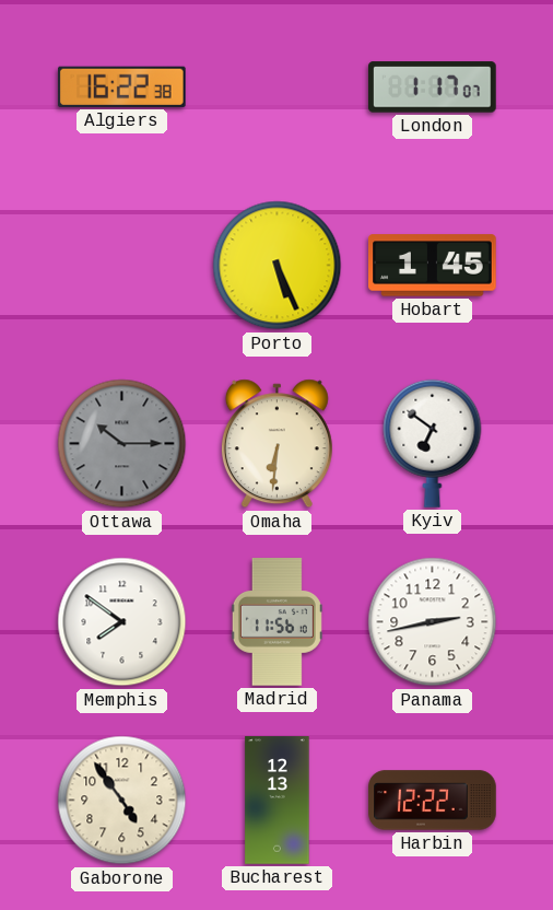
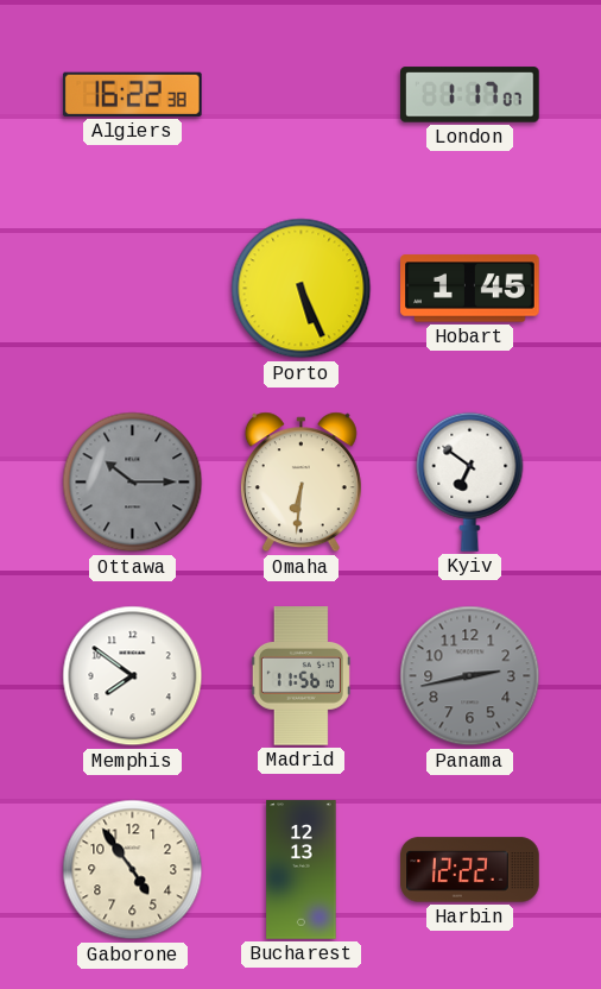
Panama dial: white -> grey (470, 676)
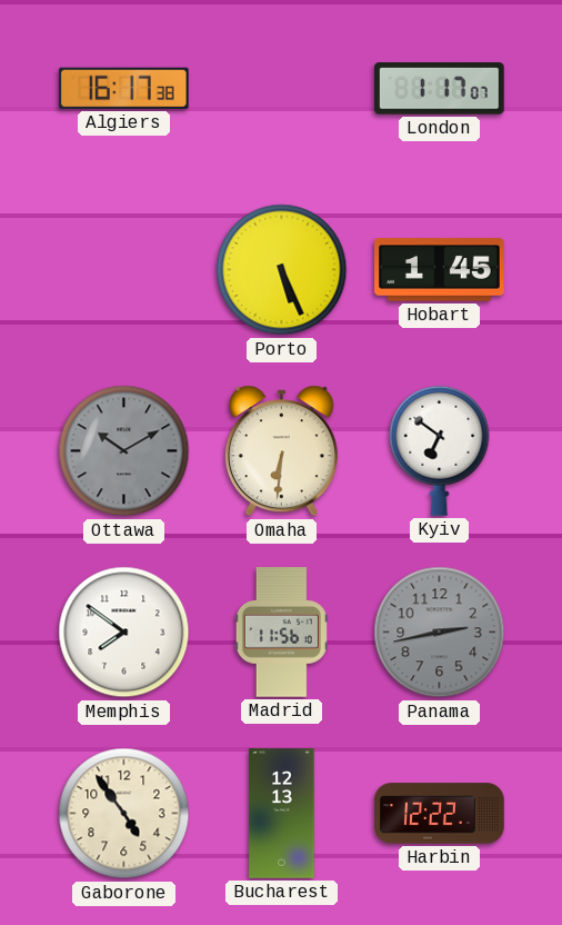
Algiers: 16:22 -> 16:17 (123, 88)
Ottawa: 10:15 -> 10:10 (124, 451)
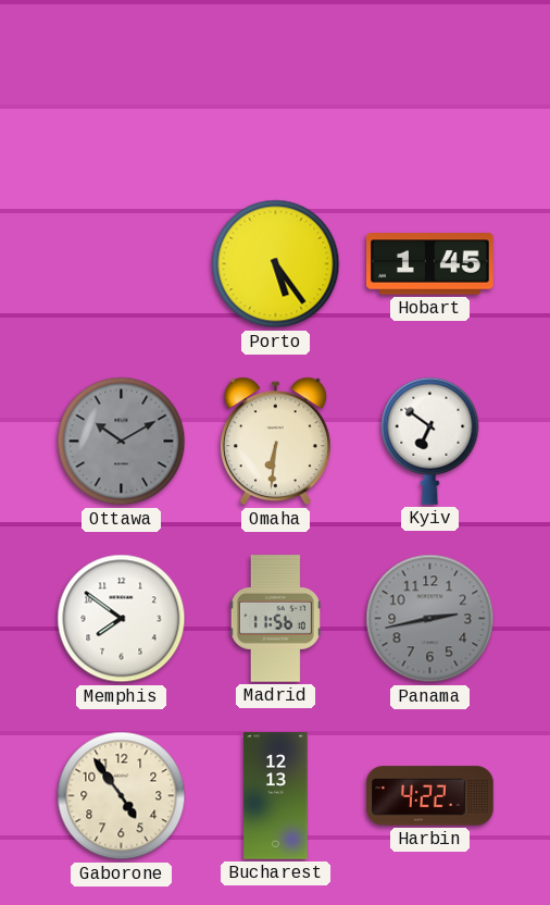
Algiers: 16:17 -> none (123, 88)
London: 1:17 -> none (440, 89)
Porto: 5:26 -> 5:24 (276, 264)
Harbin: 12:22 -> 4:22 (430, 796)
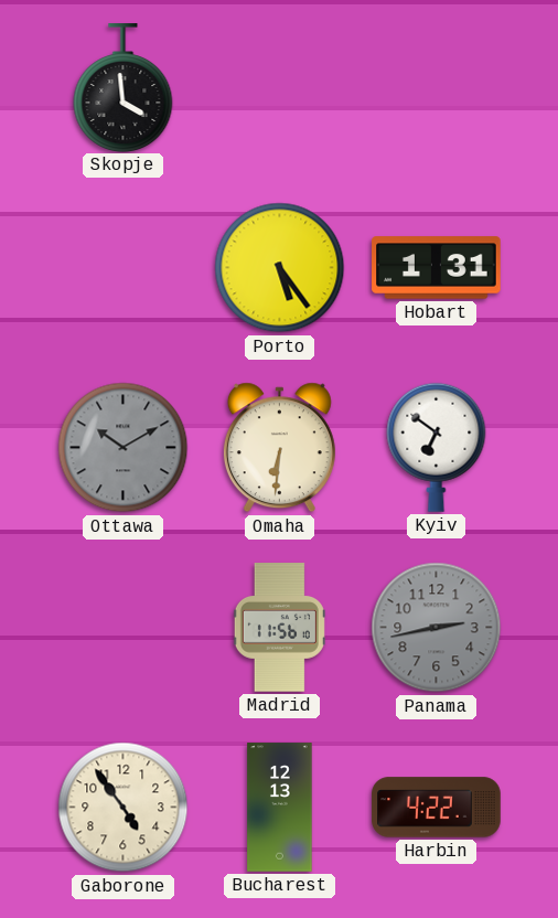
Skopje: none -> 3:59 (124, 87)
Hobart: 1:45 -> 1:31 (437, 268)
Memphis: 7:51 -> none (122, 619)
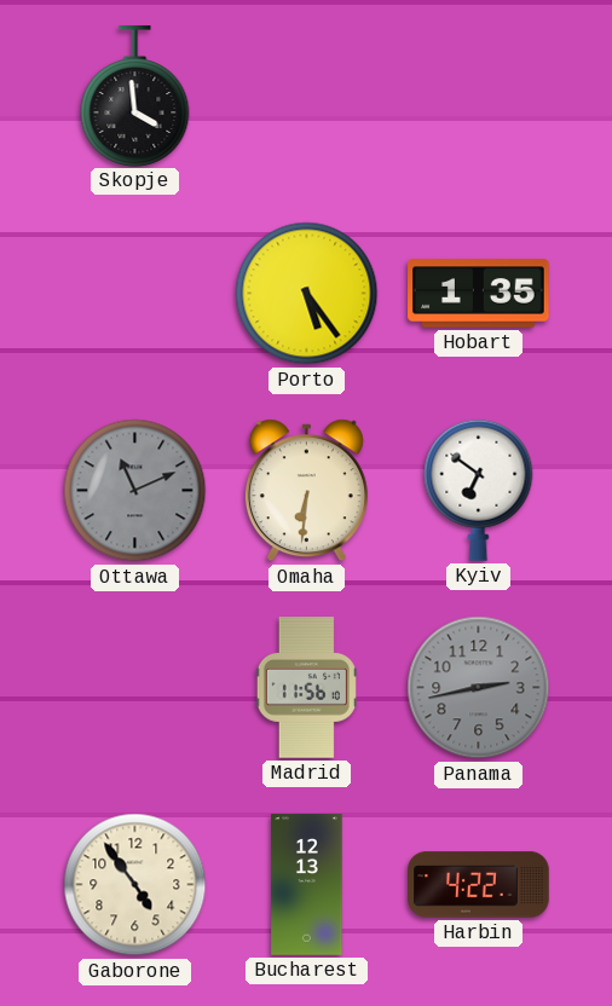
Hobart: 1:31 -> 1:35 (479, 294)
Ottawa: 10:10 -> 11:11 (135, 491)
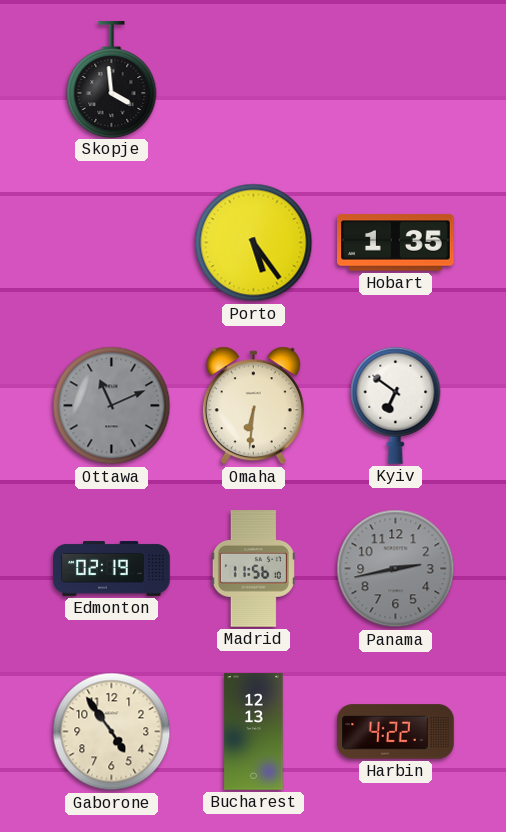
Edmonton: none -> 02:19 (112, 569)
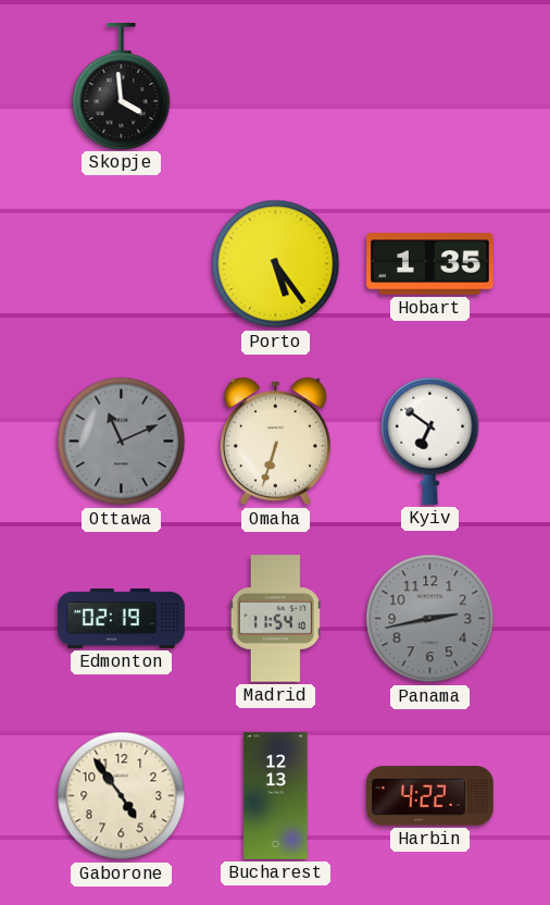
Omaha: 6:31 -> 6:33 (275, 442)
Madrid: 11:56 -> 11:54 (275, 619)
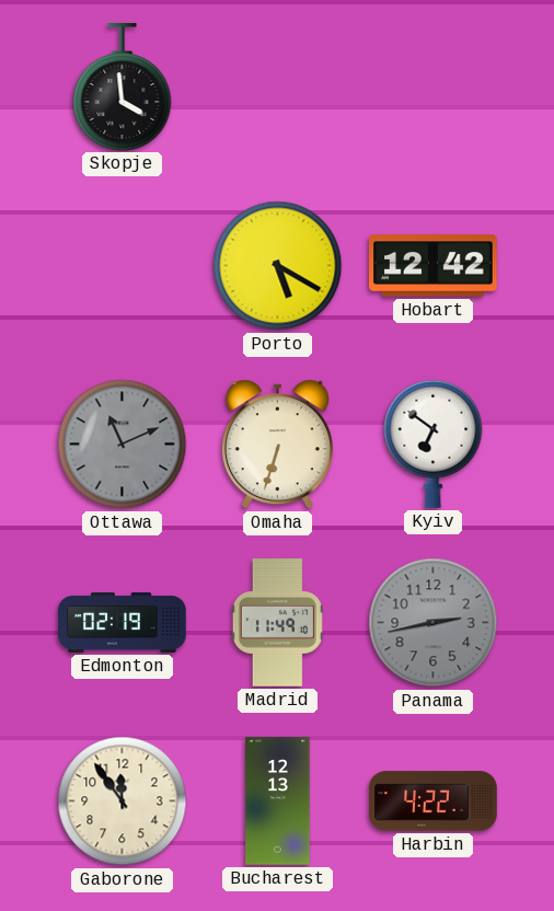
Porto: 5:24 -> 5:20 (278, 266)
Hobart: 1:35 -> 12:42 (434, 266)
Madrid: 11:54 -> 11:49 (277, 623)
Gaborone: 4:54 -> 11:54 (123, 802)
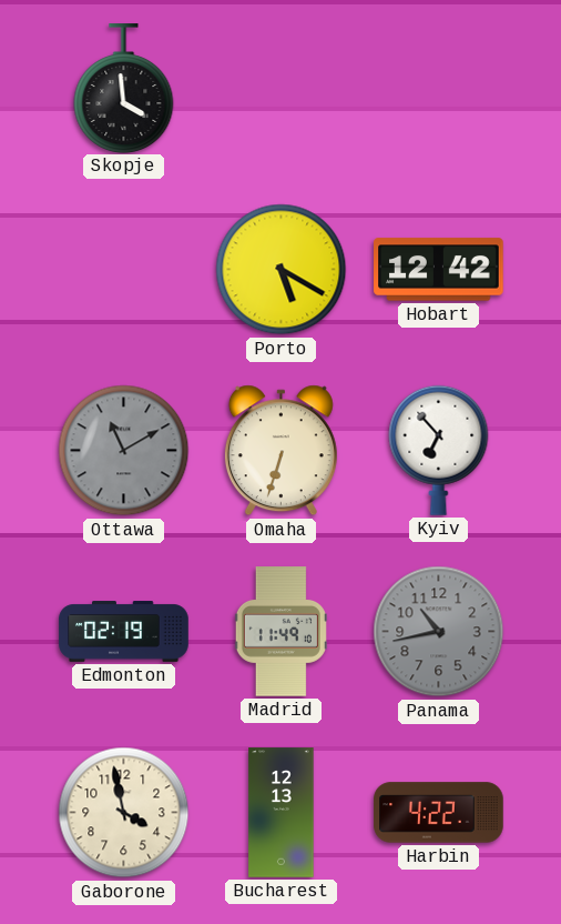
Ottawa: 11:11 -> 11:10 (124, 451)
Kyiv: 6:51 -> 6:53 (439, 450)
Panama: 2:43 -> 10:43 (439, 632)
Gaborone: 11:54 -> 3:58 (124, 813)
